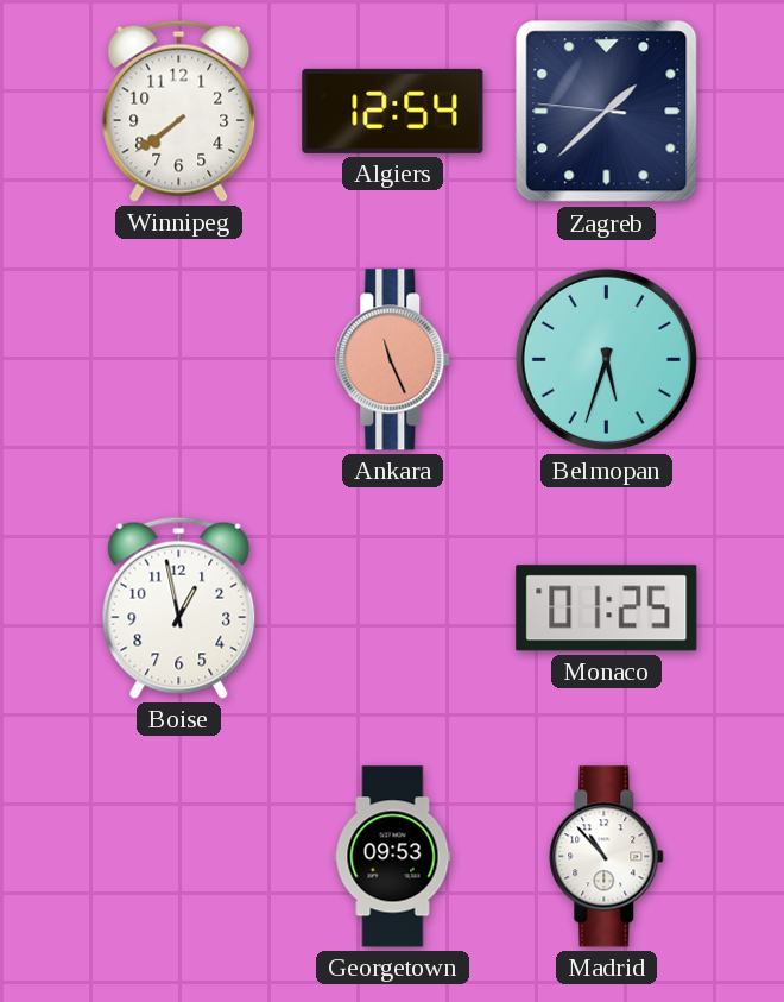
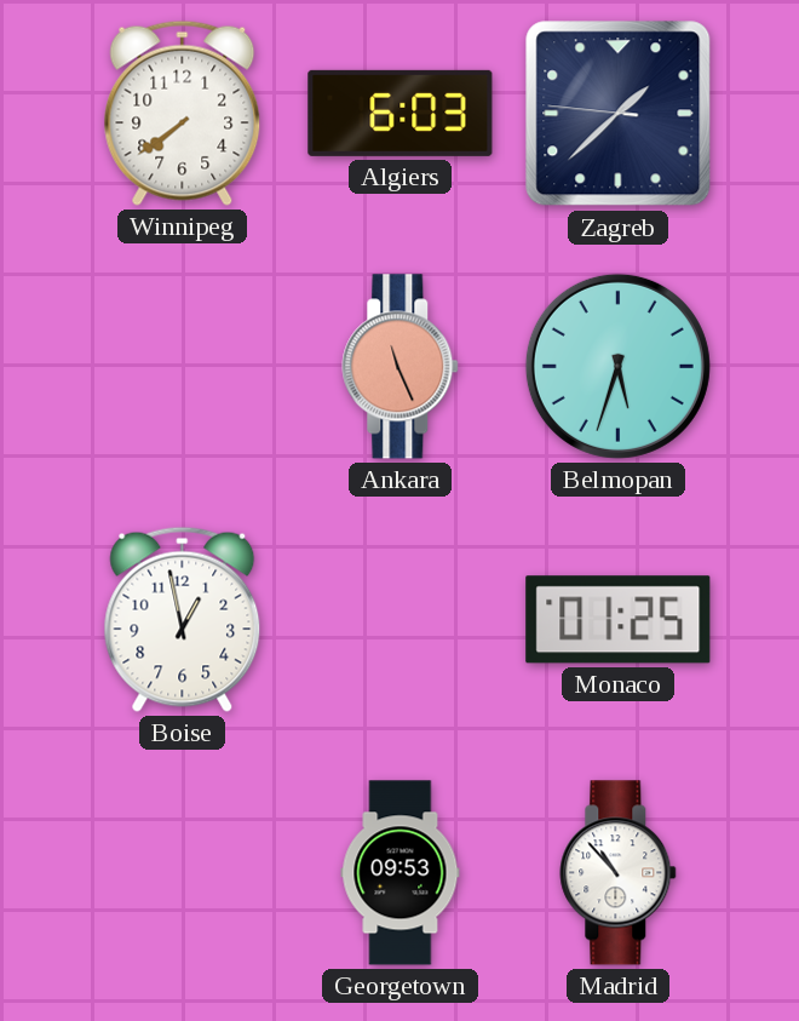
Algiers: 12:54 -> 6:03 (401, 113)
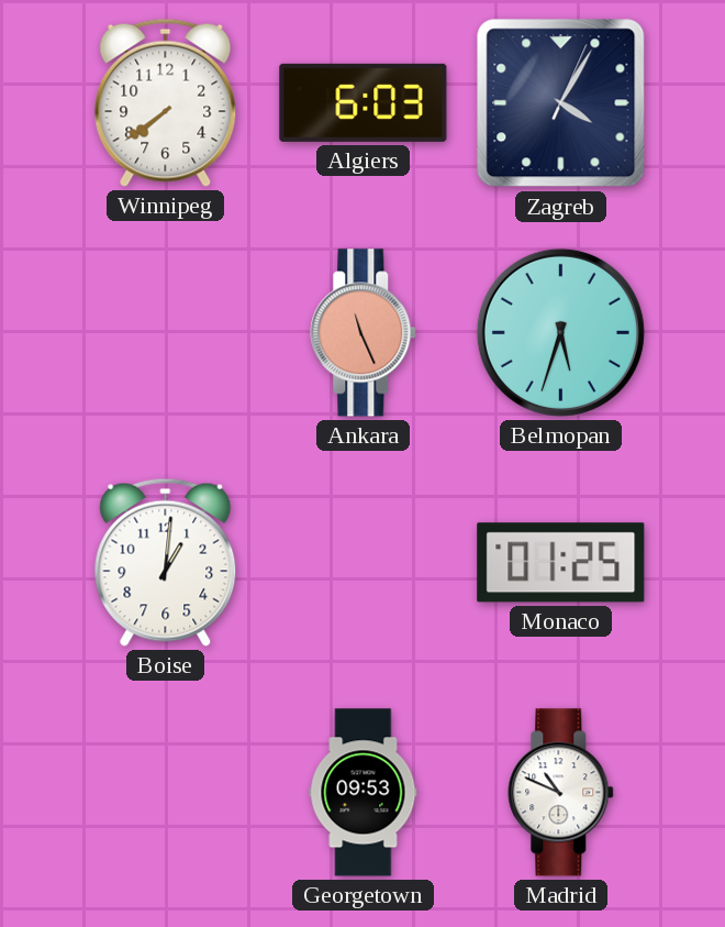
Zagreb: 1:37 -> 4:05 (561, 103)
Boise: 12:58 -> 1:01 (166, 562)
Madrid: 10:53 -> 10:49 (561, 793)
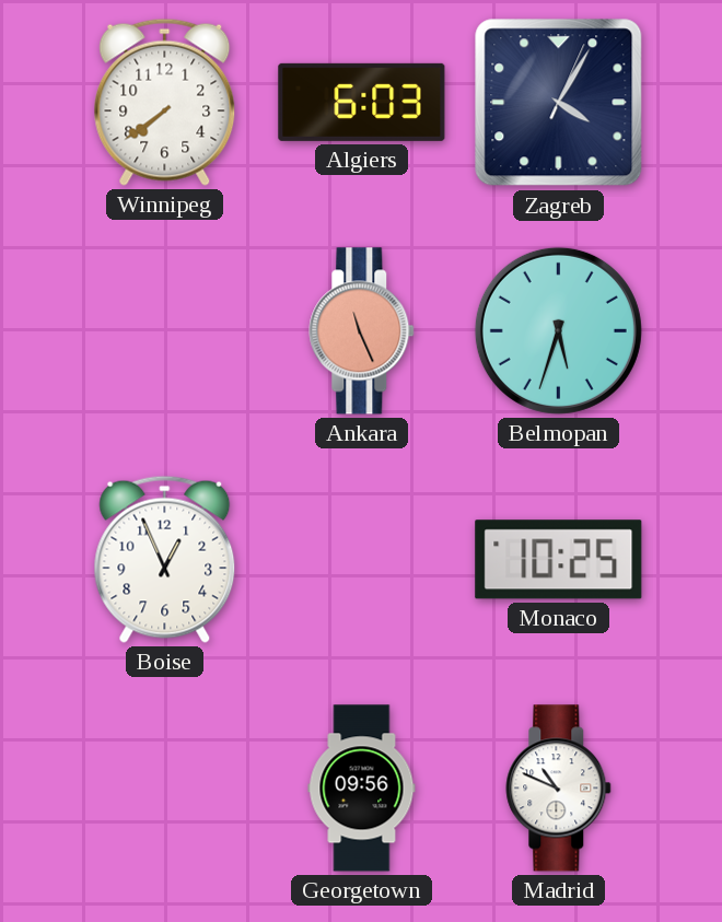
Boise: 1:01 -> 12:56 (165, 559)
Monaco: 01:25 -> 10:25 (559, 560)
Georgetown: 09:53 -> 09:56 (362, 789)
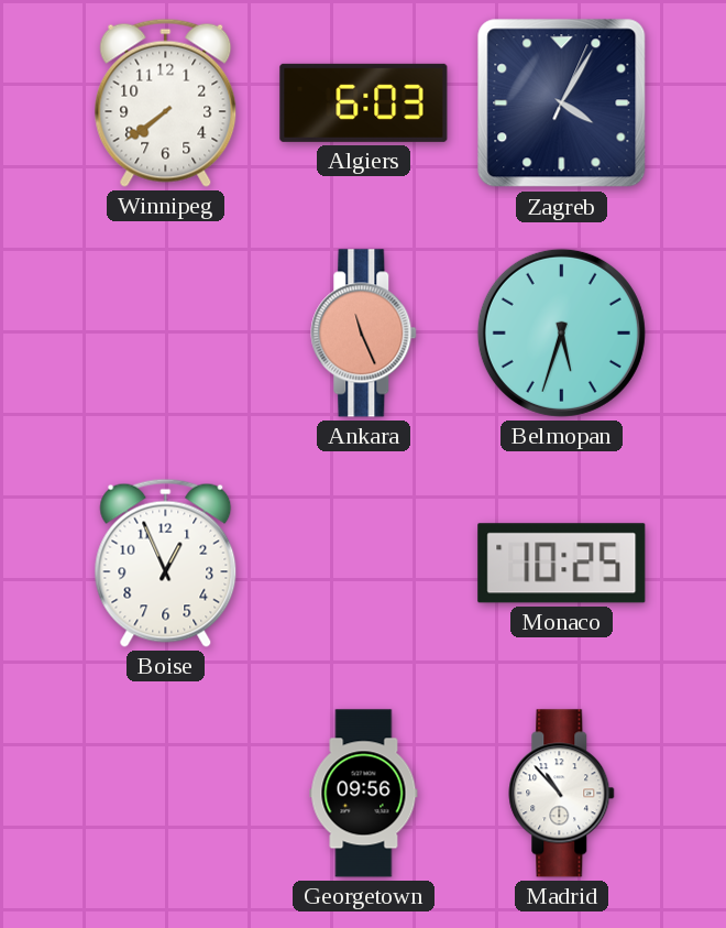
Madrid: 10:49 -> 10:53 (562, 794)
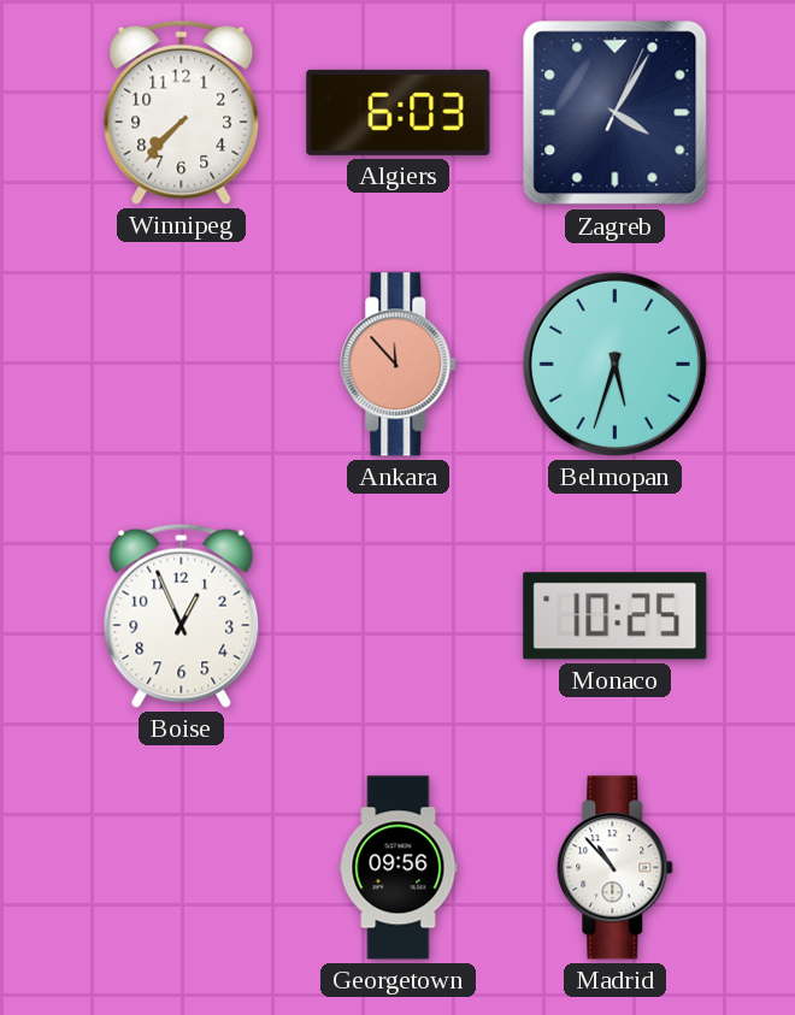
Winnipeg: 7:39 -> 7:37 (182, 112)
Ankara: 11:26 -> 11:53 (399, 365)
